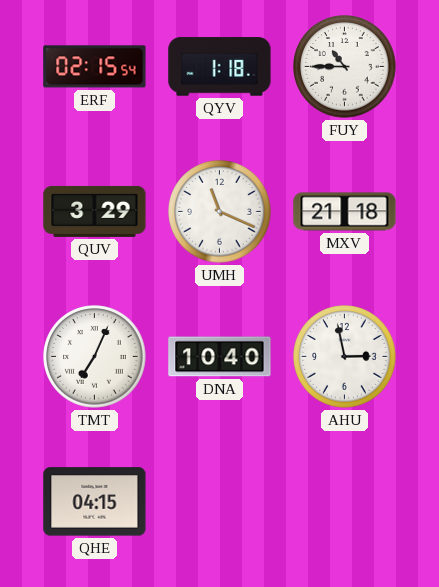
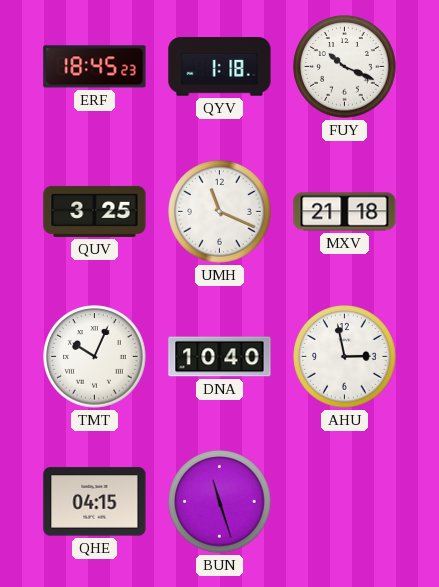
ERF: 02:15 -> 18:45 (95, 67)
FUY: 10:45 -> 10:19 (345, 67)
QUV: 3:29 -> 3:25 (95, 211)
TMT: 7:04 -> 10:04 (95, 357)
BUN: none -> 11:27 (220, 502)
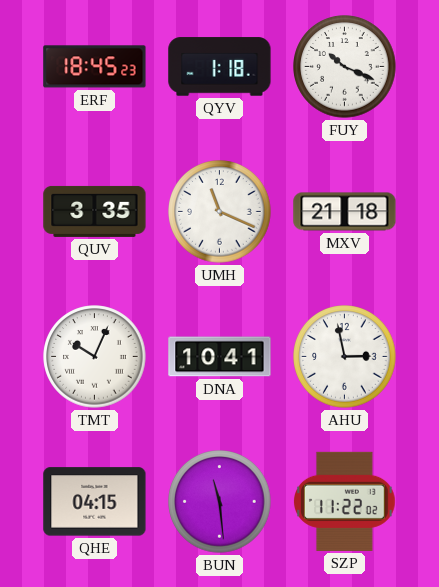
QUV: 3:25 -> 3:35 (95, 211)
DNA: 10:40 -> 10:41 (220, 357)
BUN: 11:27 -> 11:29 (220, 502)
SZP: none -> 11:22 (345, 501)
